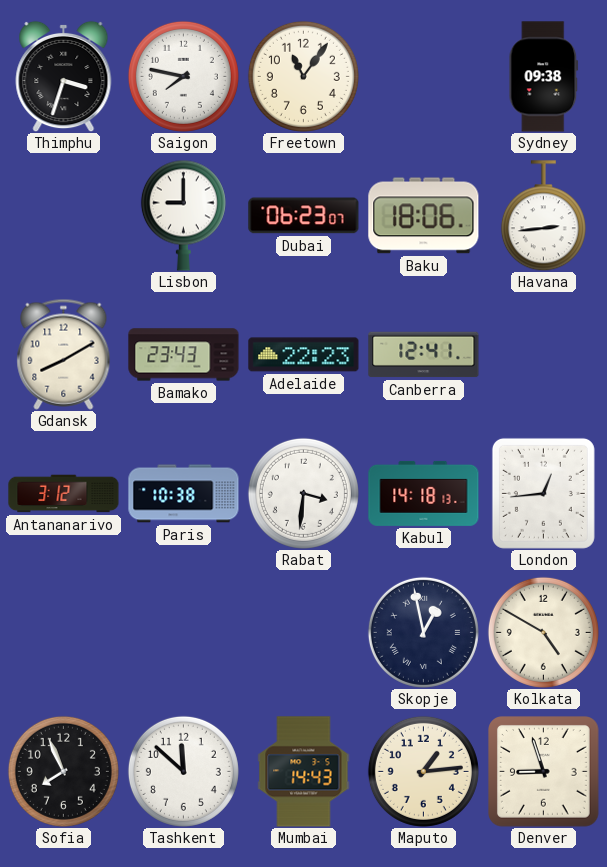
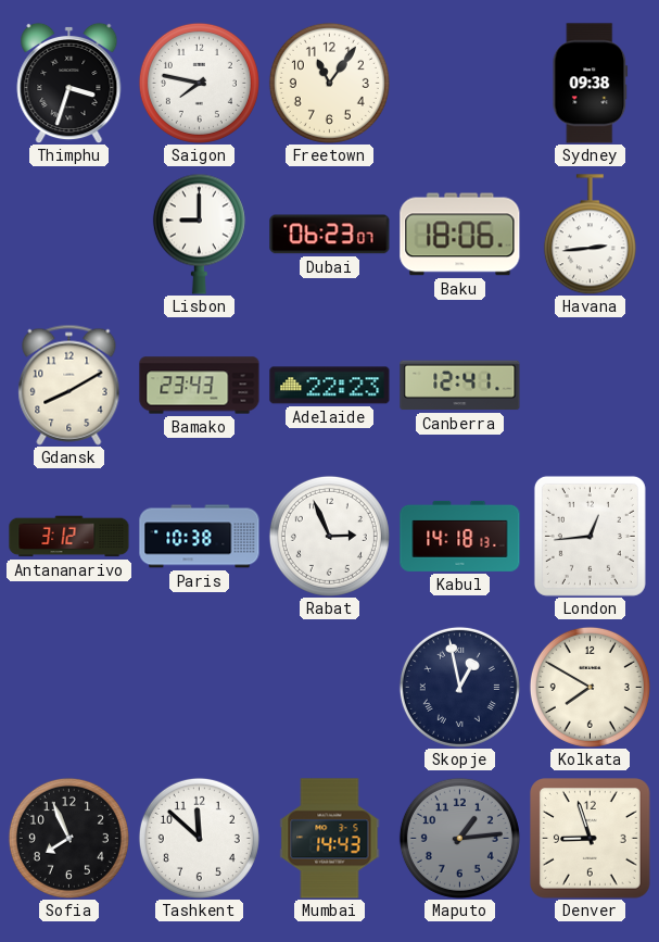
Rabat: 3:31 -> 2:56 (329, 536)
Kolkata: 4:50 -> 7:50 (590, 687)
Maputo dial: cream -> grey (459, 838)
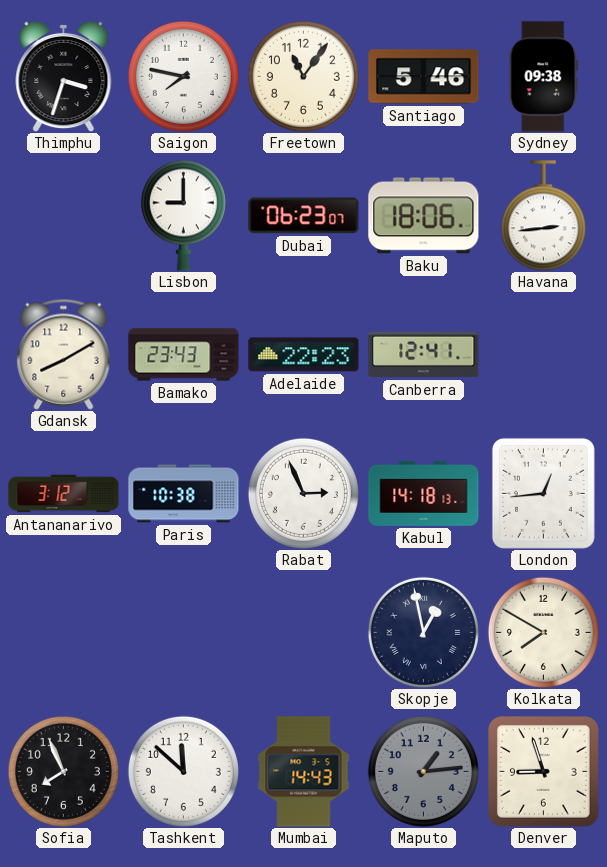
Santiago: none -> 5:46 (424, 77)
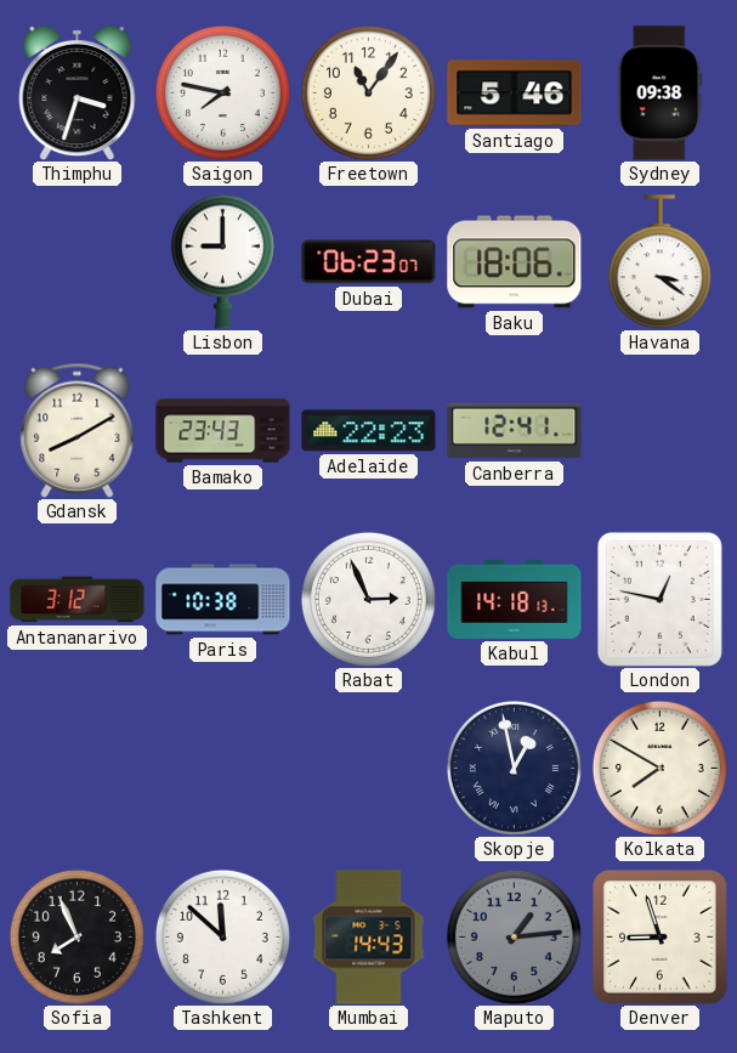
Havana: 2:44 -> 3:21 (659, 262)
London: 12:44 -> 12:47 (659, 599)
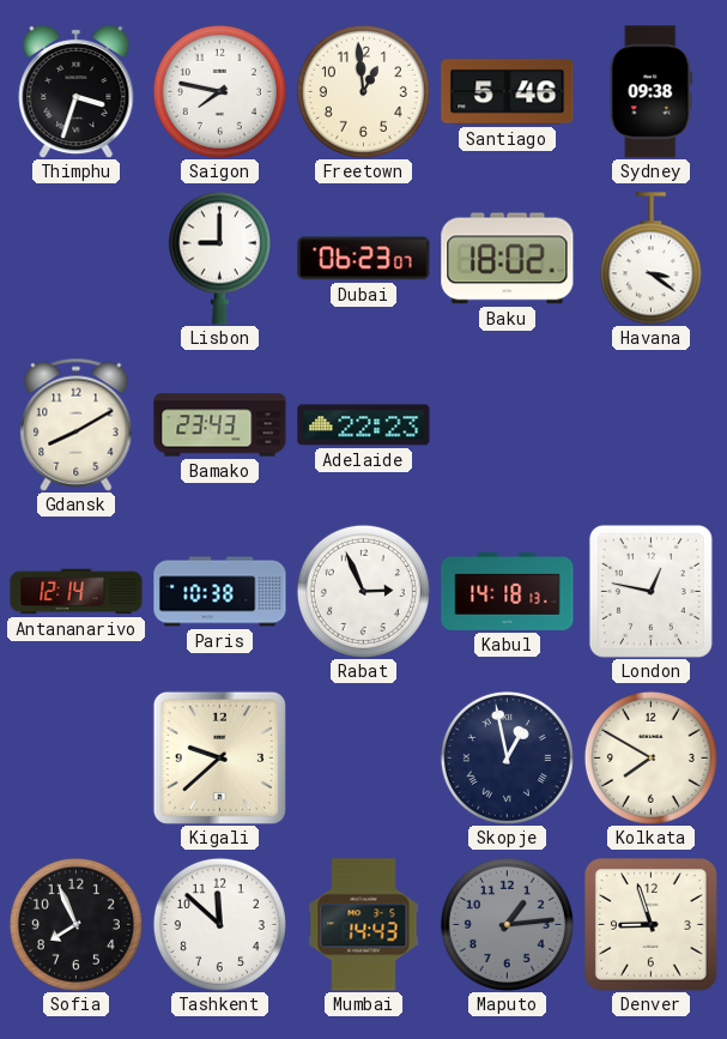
Freetown: 11:06 -> 12:59 (363, 91)
Baku: 18:06 -> 18:02 (508, 259)
Canberra: 12:41 -> none (515, 431)
Antananarivo: 3:12 -> 12:14 (77, 592)
Kigali: none -> 9:38 (219, 757)
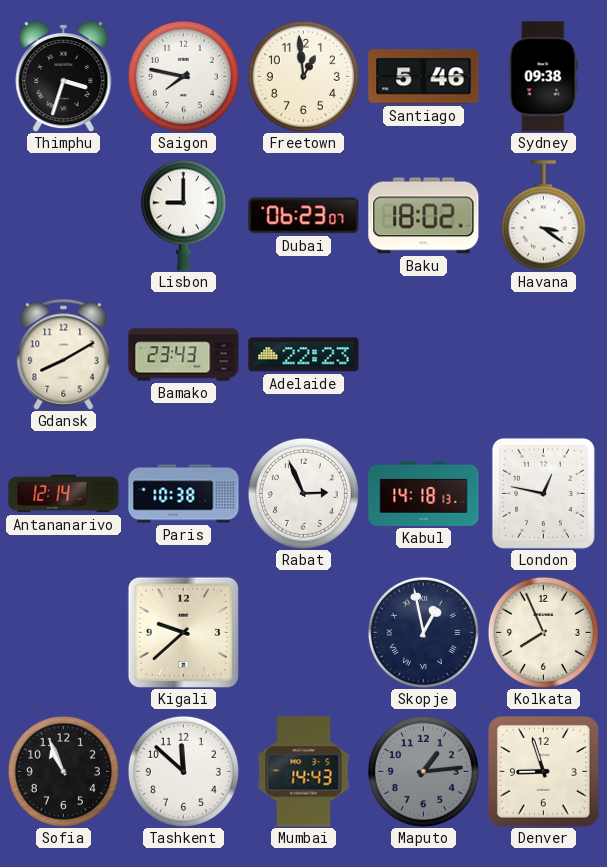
Kolkata: 7:50 -> 7:56 (543, 632)
Sofia: 7:56 -> 10:56 (63, 771)
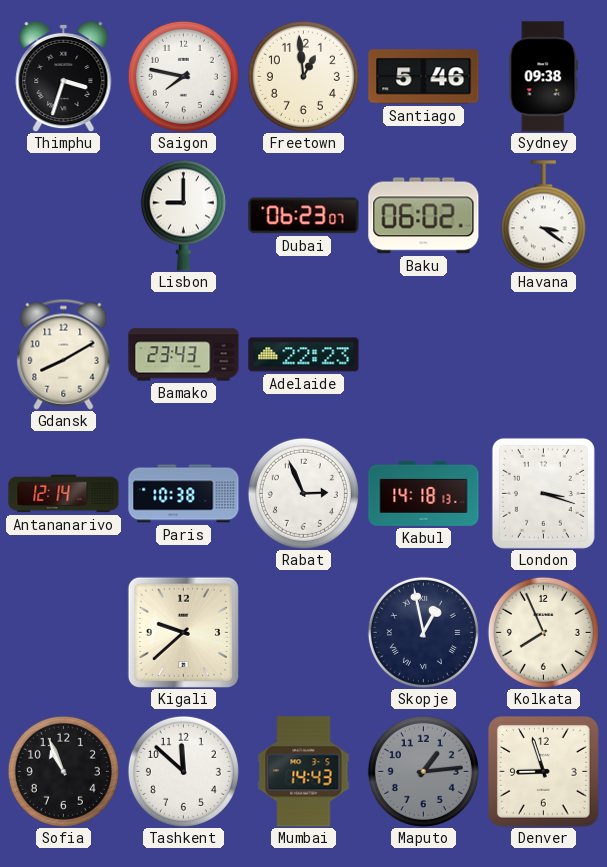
Baku: 18:02 -> 06:02 (424, 216)
London: 12:47 -> 3:18 (543, 493)
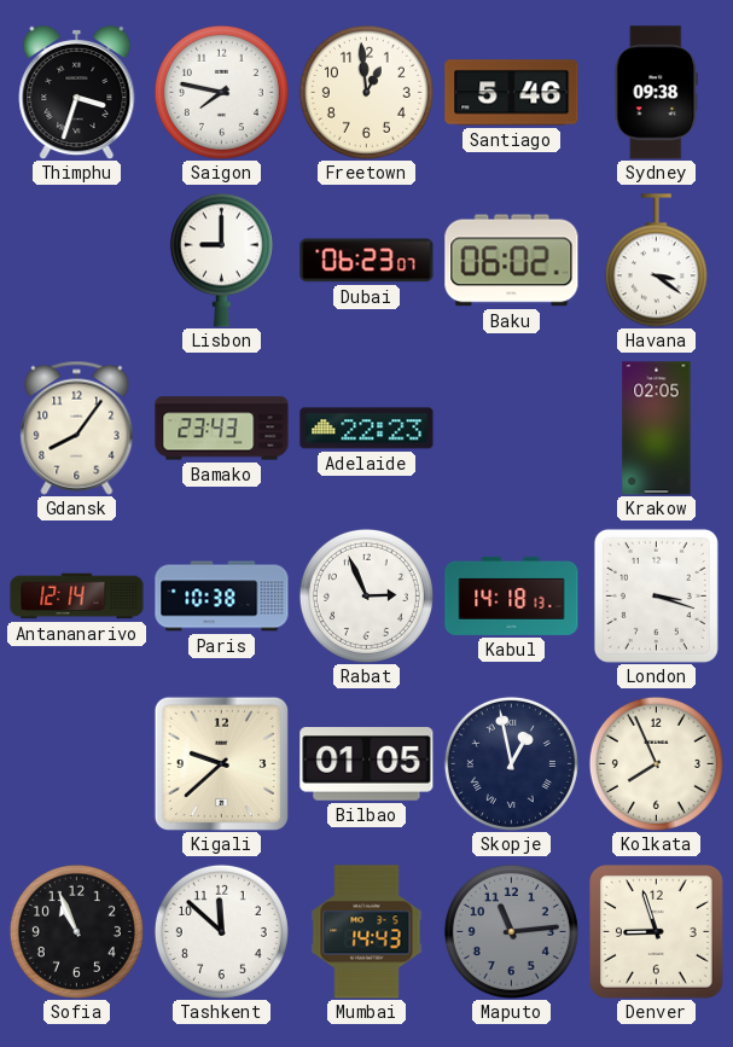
Gdansk: 8:10 -> 8:06 (77, 427)
Krakow: none -> 02:05 (657, 429)
Bilbao: none -> 01:05 (367, 764)
Maputo: 1:14 -> 11:14 (511, 931)
